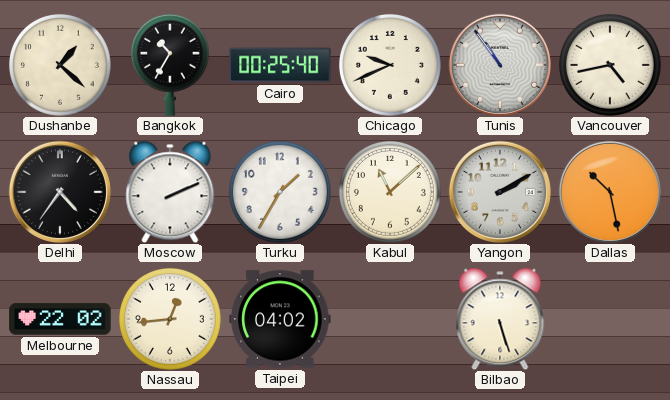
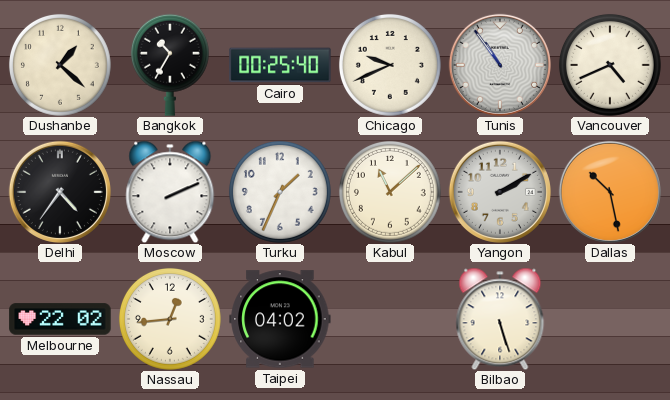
Vancouver: 4:43 -> 4:41 (610, 65)
Turku: 1:35 -> 1:34 (280, 192)
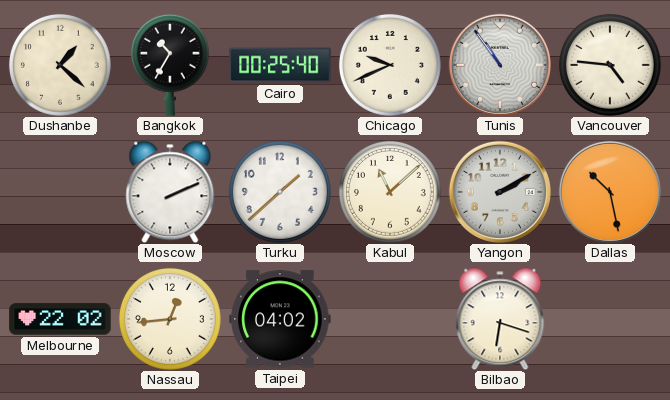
Vancouver: 4:41 -> 4:46 (610, 65)
Delhi: 4:36 -> none (60, 192)
Turku: 1:34 -> 1:38 (280, 192)
Bilbao: 5:27 -> 6:18 (500, 319)
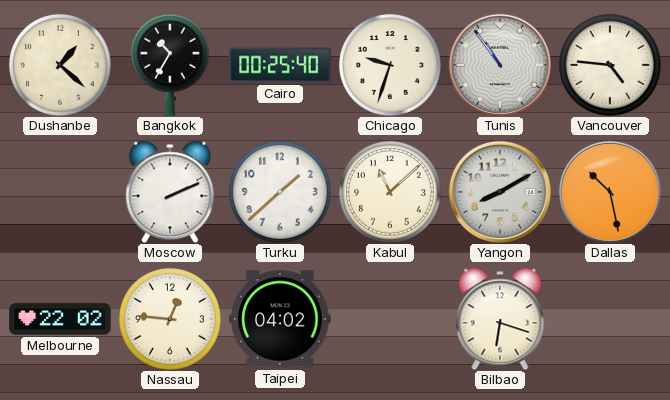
Chicago: 9:41 -> 9:33 (390, 65)
Yangon: 2:10 -> 8:10 (500, 192)
Nassau: 12:44 -> 12:46 (170, 319)
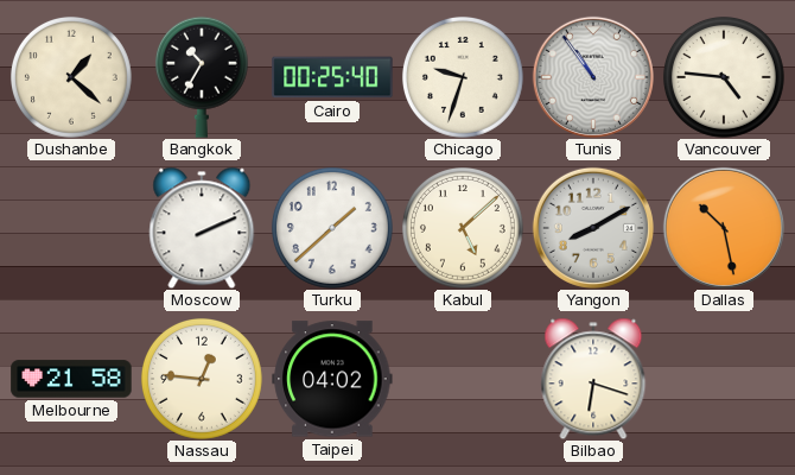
Kabul: 11:08 -> 5:08 (463, 228)
Melbourne: 22:02 -> 21:58 (71, 379)
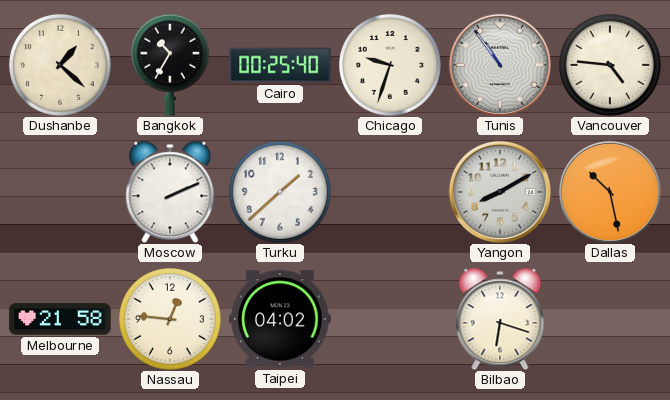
Kabul: 5:08 -> none (463, 228)
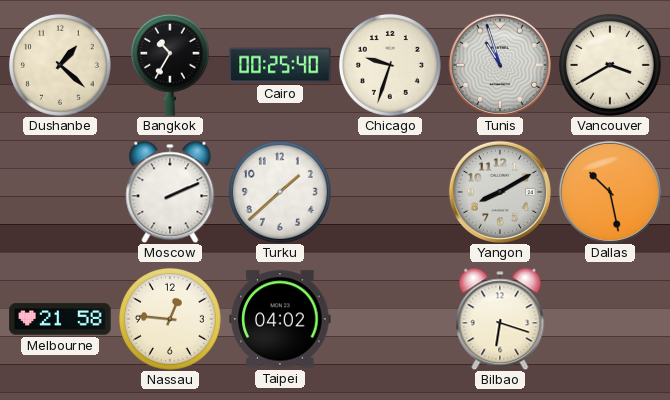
Tunis: 10:54 -> 10:57 (500, 65)
Vancouver: 4:46 -> 3:40 (610, 65)
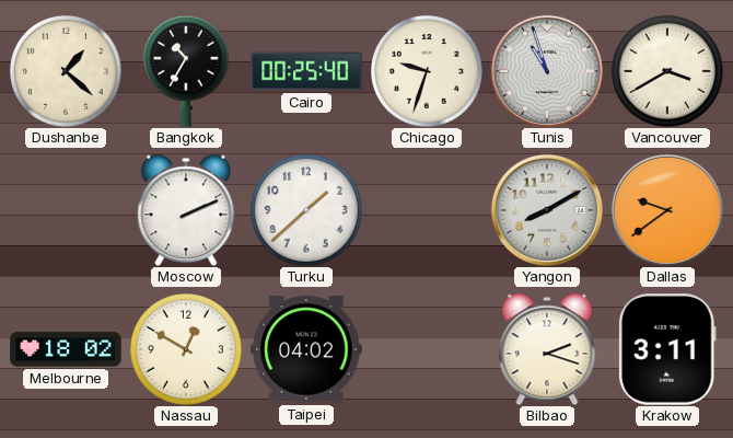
Dallas: 10:28 -> 9:39 (667, 210)
Melbourne: 21:58 -> 18:02 (66, 349)
Nassau: 12:46 -> 12:50 (186, 349)
Bilbao: 6:18 -> 2:18 (547, 349)
Krakow: none -> 3:11 (667, 349)
